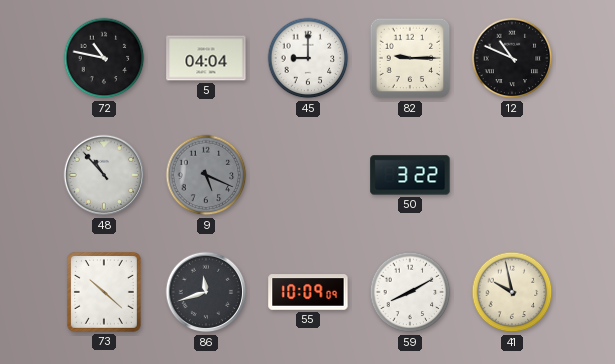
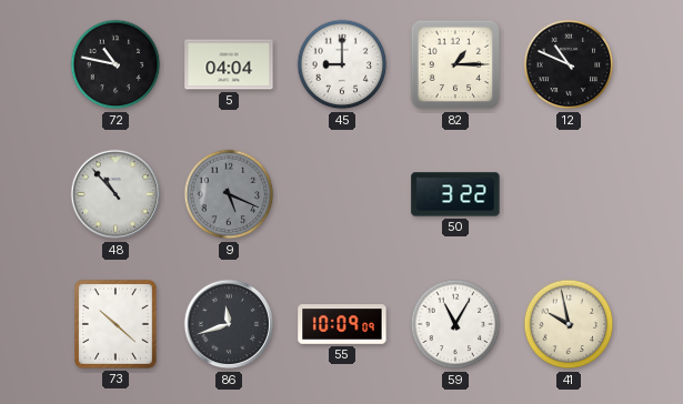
82: 9:15 -> 1:15 (455, 64)
59: 8:10 -> 11:05 (455, 324)
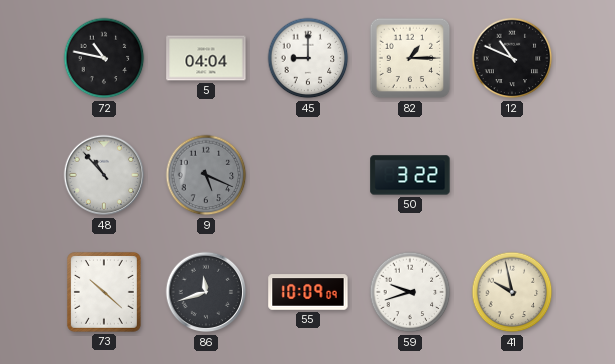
59: 11:05 -> 9:42 (410, 292)
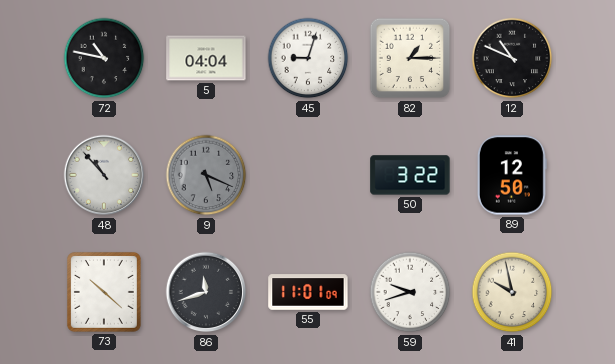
45: 9:00 -> 9:03 (308, 58)
89: none -> 12:50 (512, 175)
55: 10:09 -> 11:01 (308, 292)
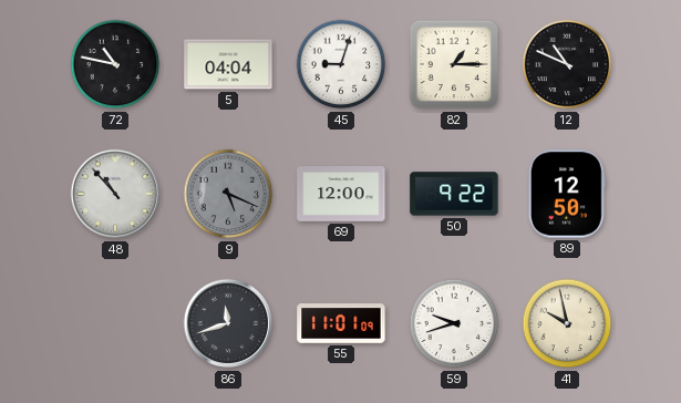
69: none -> 12:00 (341, 195)
50: 3:22 -> 9:22 (454, 194)
73: 10:22 -> none (104, 292)
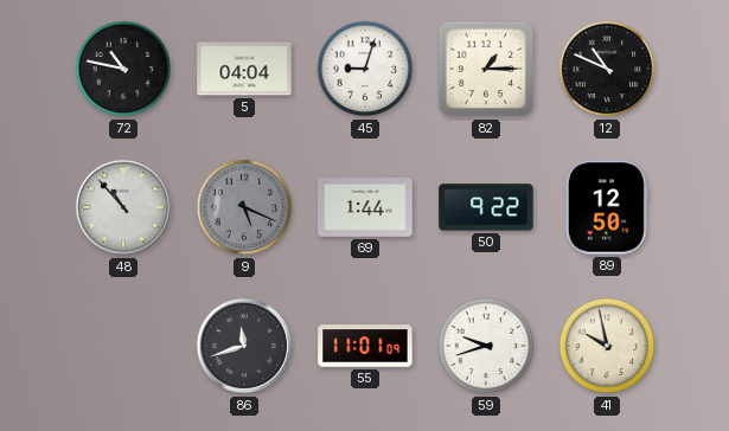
69: 12:00 -> 1:44 (365, 208)
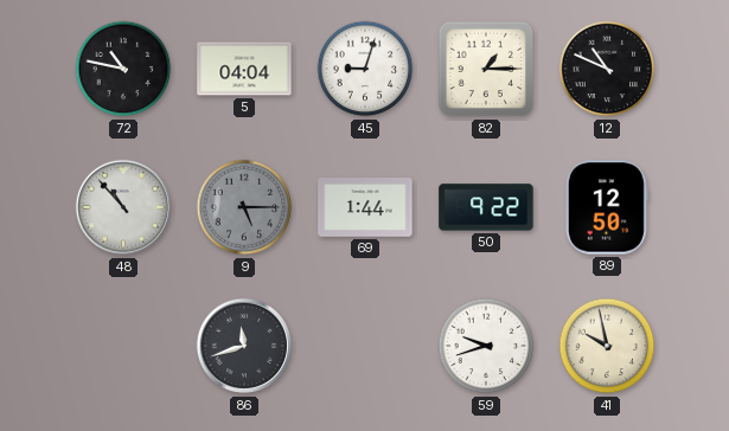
9: 5:19 -> 5:15 (244, 207)
55: 11:01 -> none (365, 346)
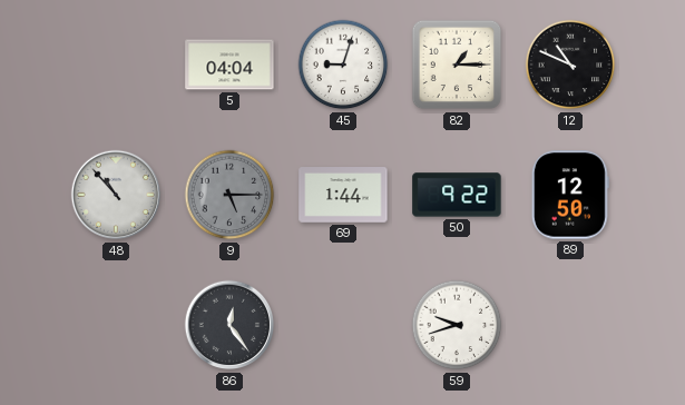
72: 10:47 -> none (123, 69)
86: 11:42 -> 12:24 (229, 325)
41: 9:58 -> none (607, 346)
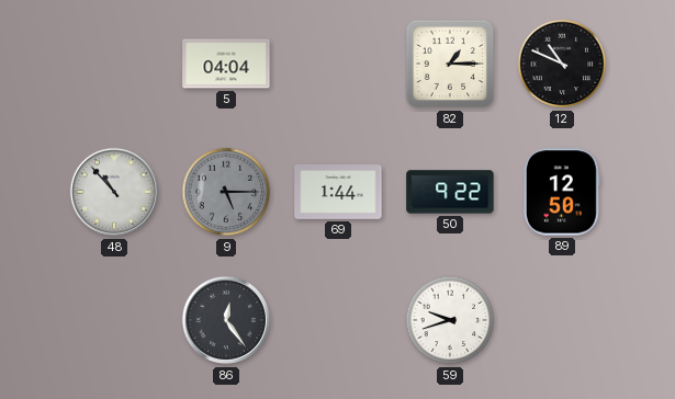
45: 9:03 -> none (343, 65)
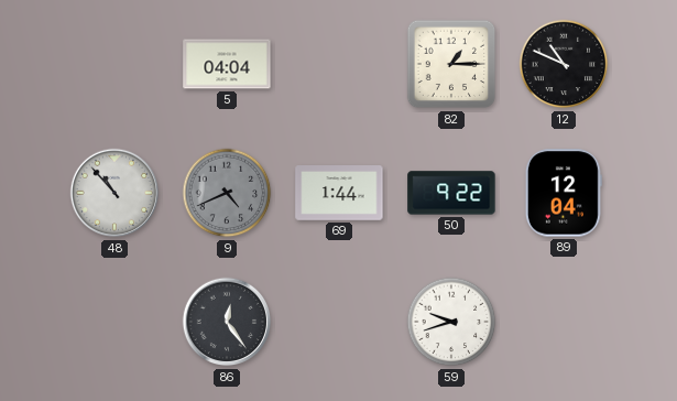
9: 5:15 -> 4:41 (227, 193)
89: 12:50 -> 12:04 (564, 193)
